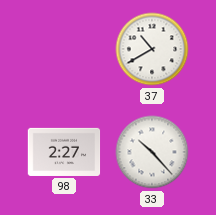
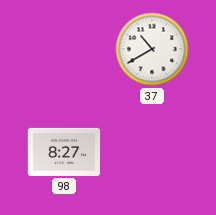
98: 2:27 -> 8:27 (64, 152)
33: 10:23 -> none (152, 152)
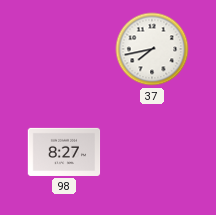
37: 10:40 -> 7:43 (152, 49)
